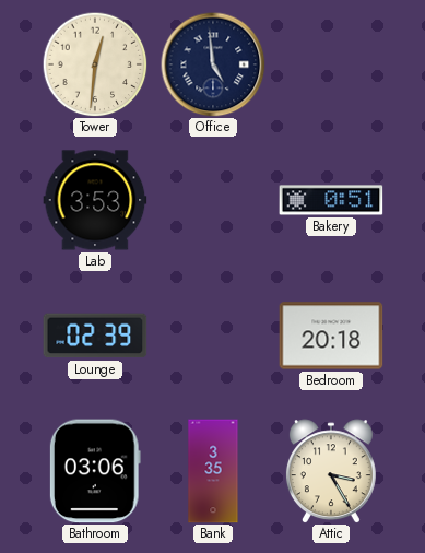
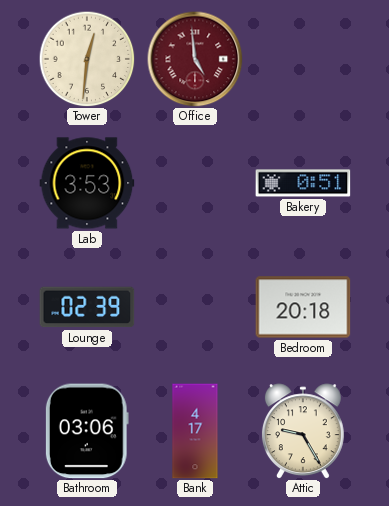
Office dial: navy -> burgundy (195, 59)
Bank: 3:35 -> 4:17 (195, 431)
Attic: 3:25 -> 9:25 (303, 431)
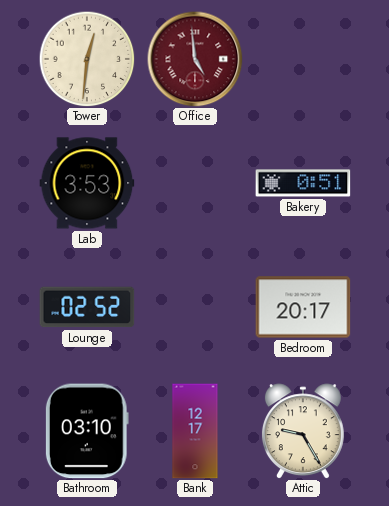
Lounge: 02:39 -> 02:52 (87, 307)
Bedroom: 20:18 -> 20:17 (303, 307)
Bathroom: 03:06 -> 03:10 (87, 431)
Bank: 4:17 -> 12:17 (195, 431)
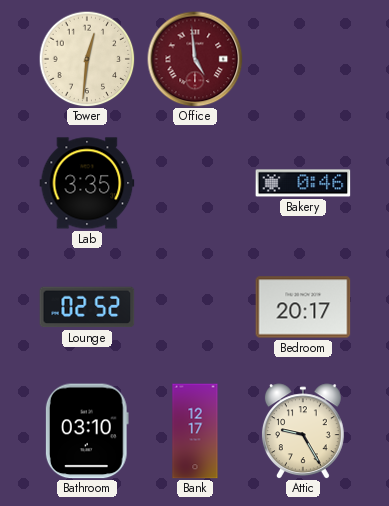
Lab: 3:53 -> 3:35 (87, 183)
Bakery: 0:51 -> 0:46 (303, 183)
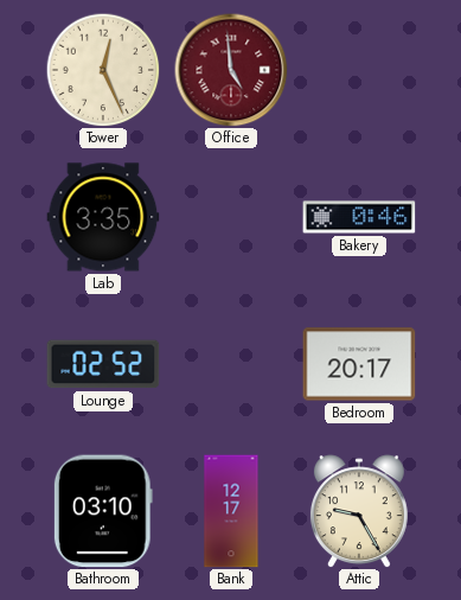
Tower: 12:31 -> 12:26 (103, 70)
